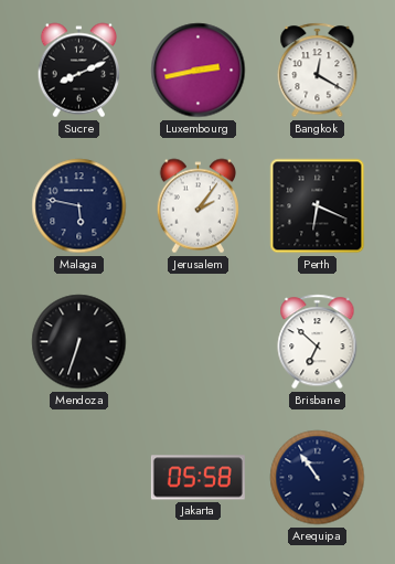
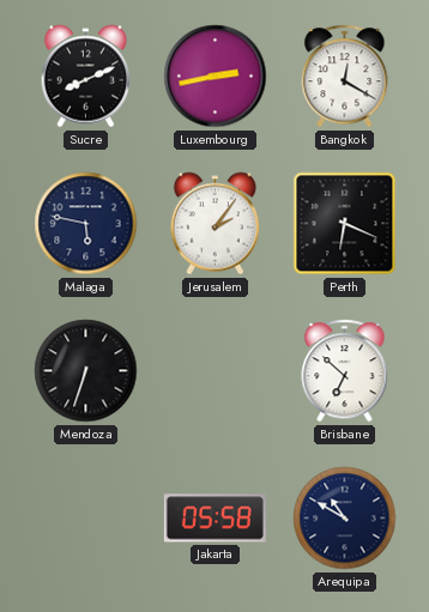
Arequipa: 10:54 -> 10:50 (345, 519)
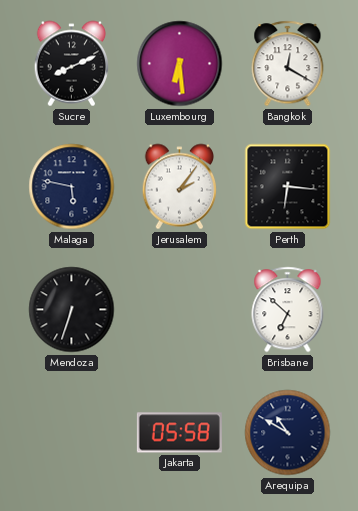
Luxembourg: 2:43 -> 6:29 (180, 64)
Perth: 6:19 -> 6:16 (288, 187)
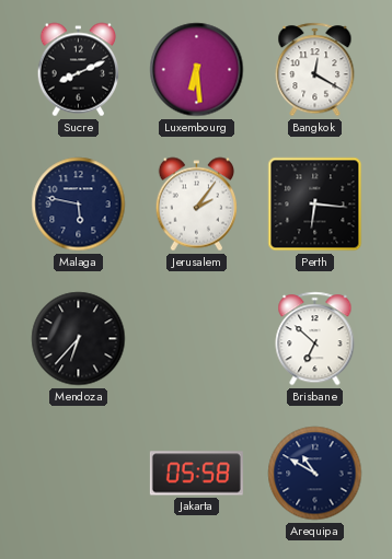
Mendoza: 6:33 -> 6:37 (79, 339)
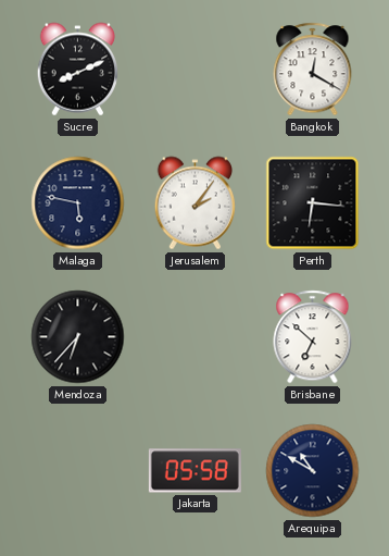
Luxembourg: 6:29 -> none (197, 70)
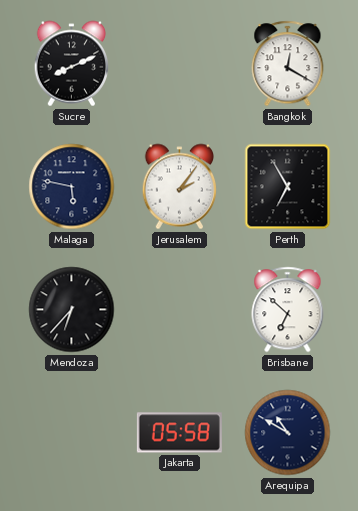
Perth: 6:16 -> 6:55 (288, 187)
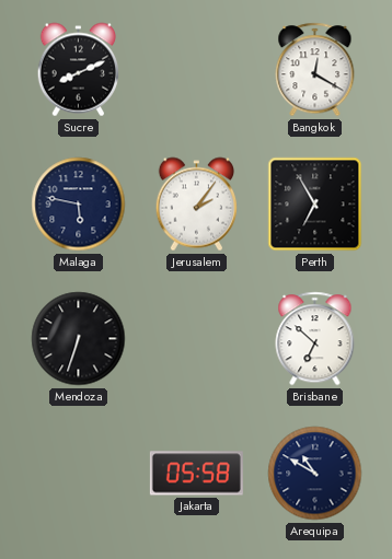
Mendoza: 6:37 -> 6:33 (79, 339)
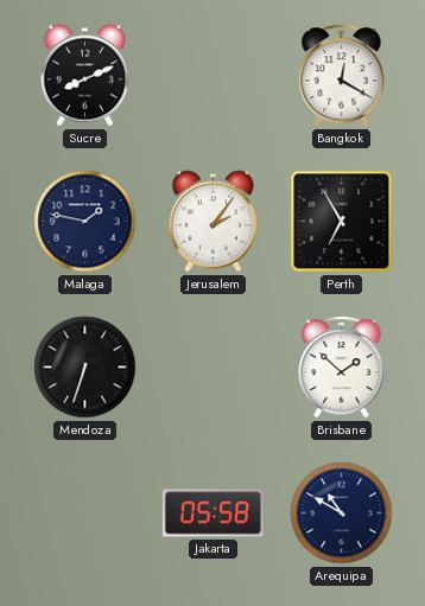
Malaga: 5:47 -> 1:47 (85, 222)
Brisbane: 6:52 -> 1:52 (342, 368)
